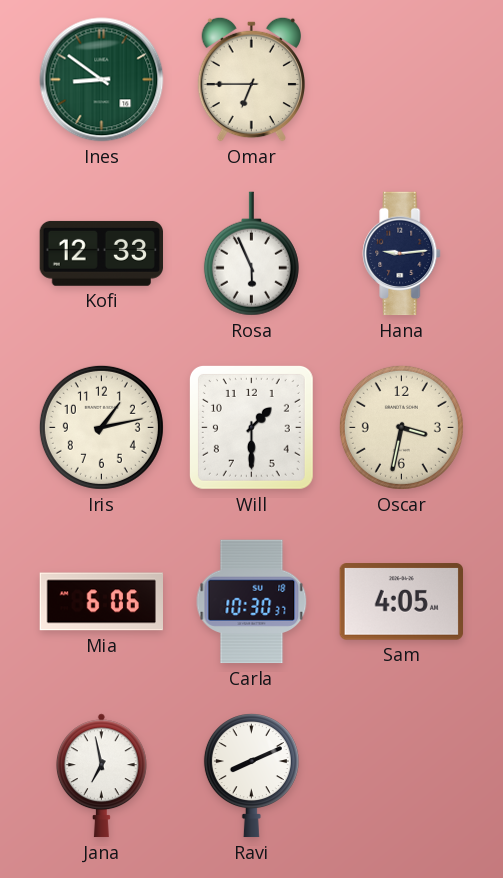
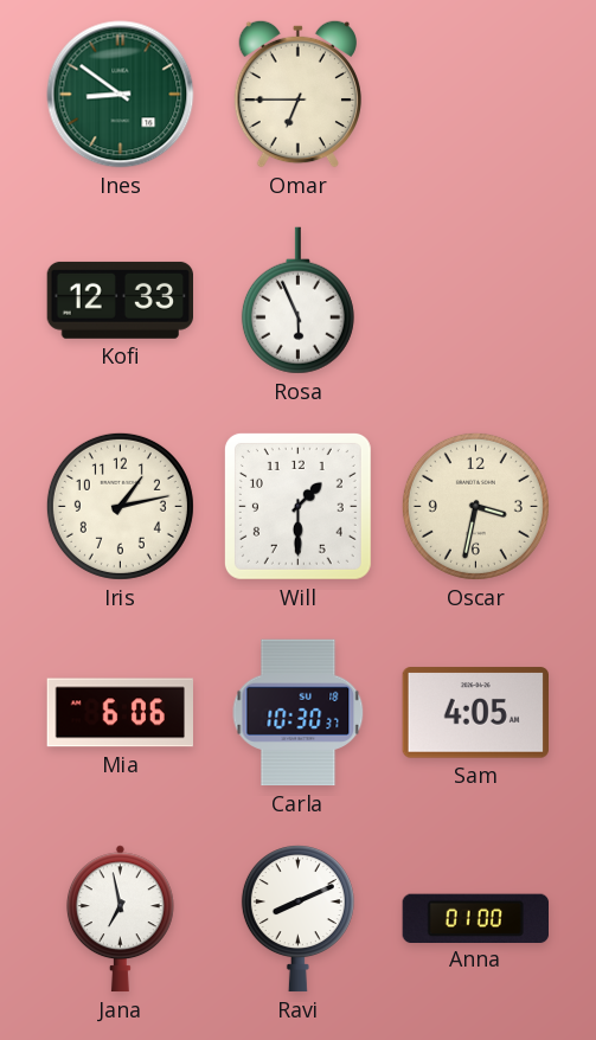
Hana: 9:14 -> none (402, 254)
Anna: none -> 01:00 (475, 918)
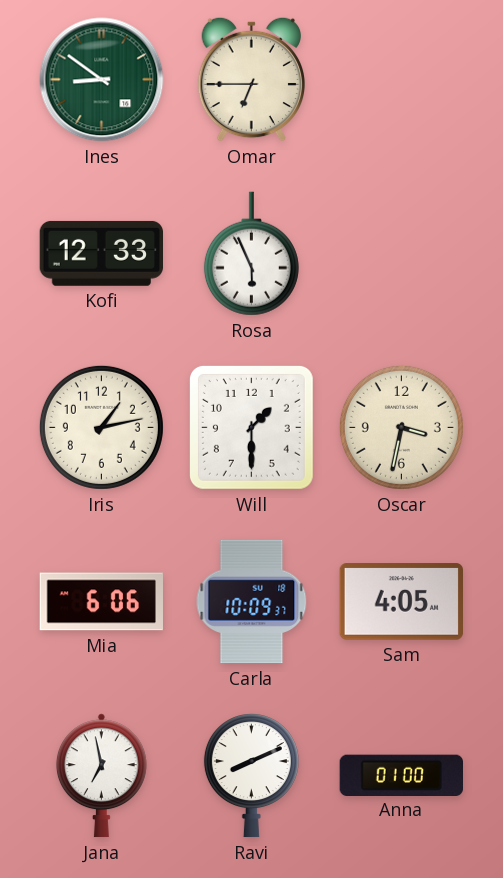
Carla: 10:30 -> 10:09 (252, 602)
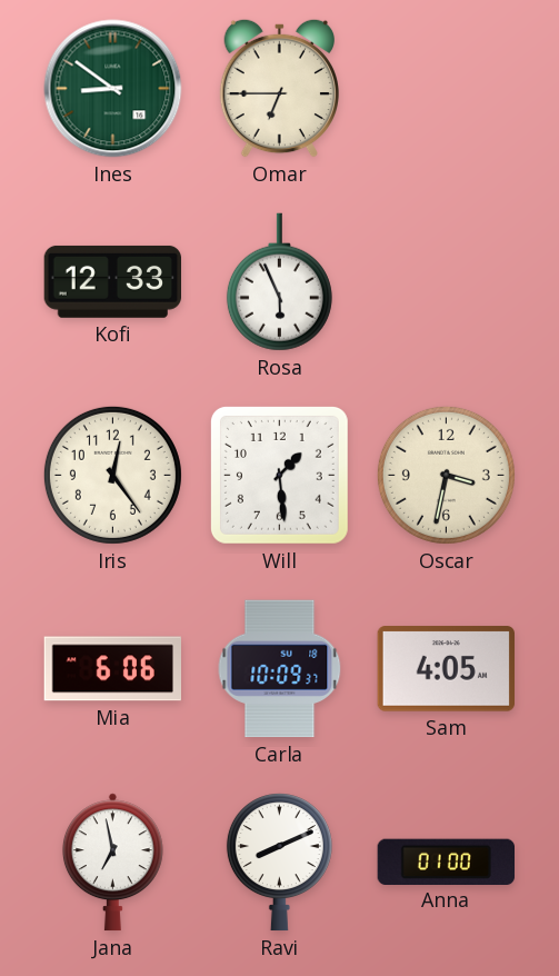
Iris: 1:13 -> 12:24 (112, 475)
Will: 1:30 -> 1:29 (279, 475)
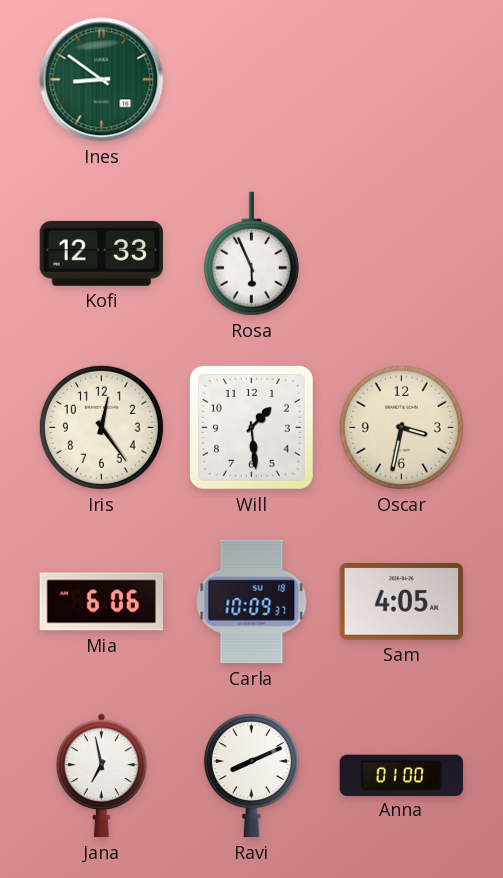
Omar: 6:45 -> none (279, 88)
